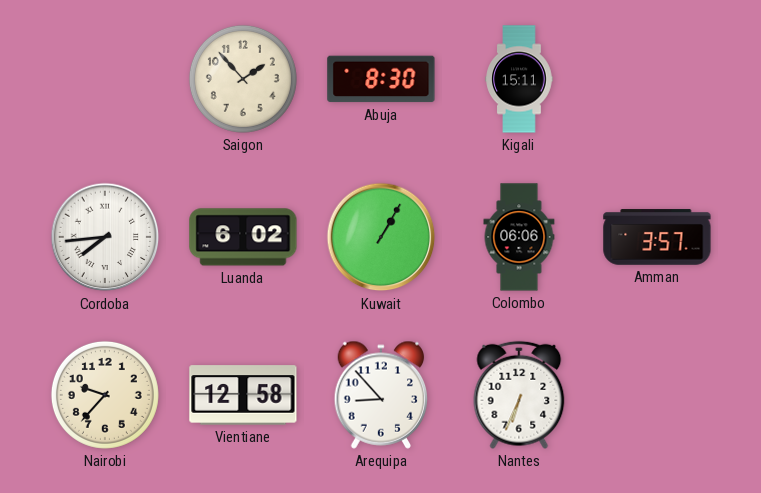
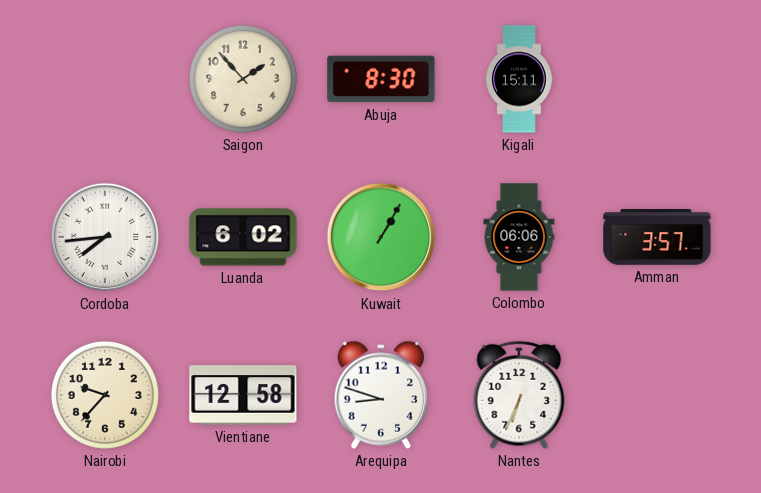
Arequipa: 8:53 -> 8:48 (381, 395)
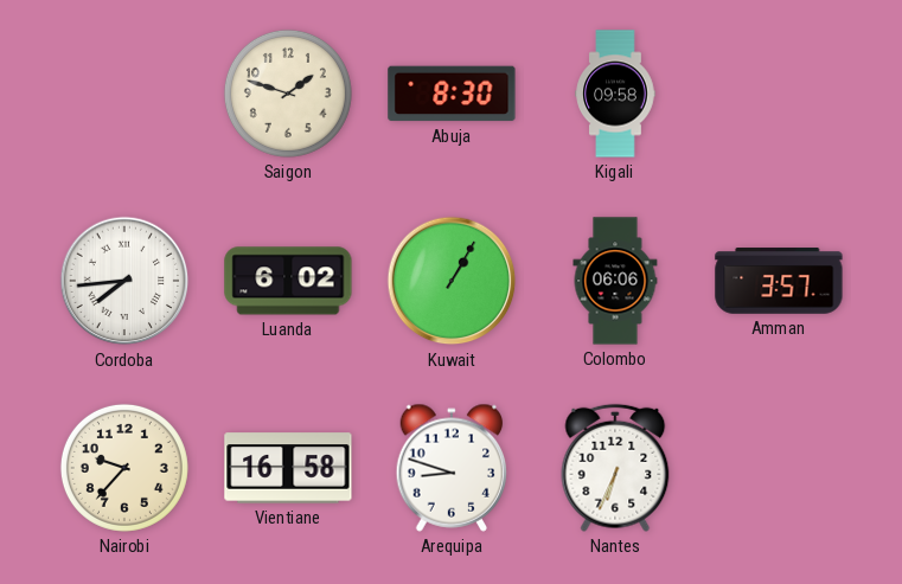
Saigon: 1:53 -> 1:48 (288, 94)
Kigali: 15:11 -> 09:58 (615, 94)
Vientiane: 12:58 -> 16:58 (288, 468)
